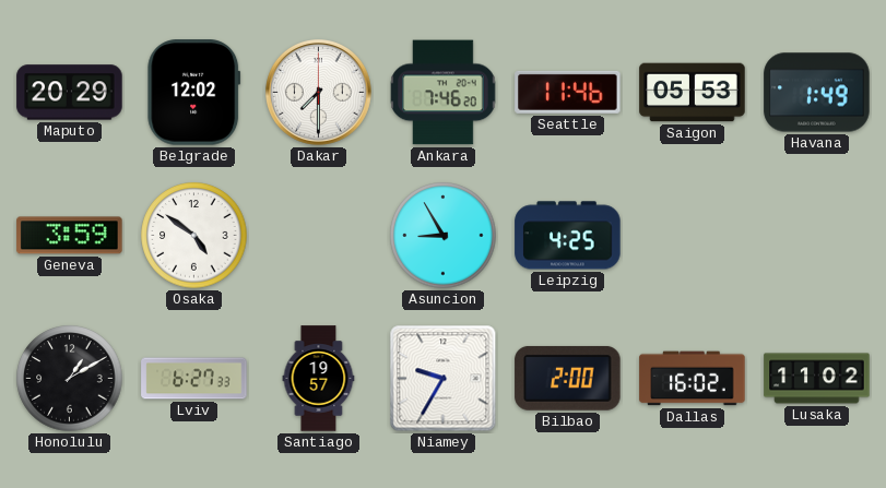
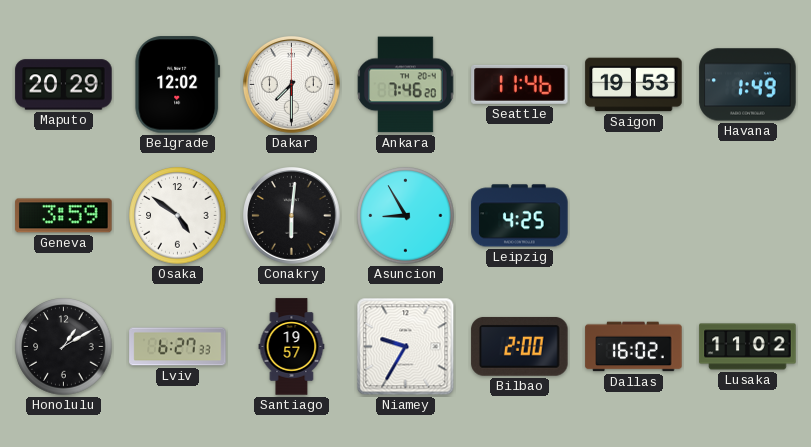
Saigon: 05:53 -> 19:53 (634, 85)
Conakry: none -> 6:01 (292, 216)
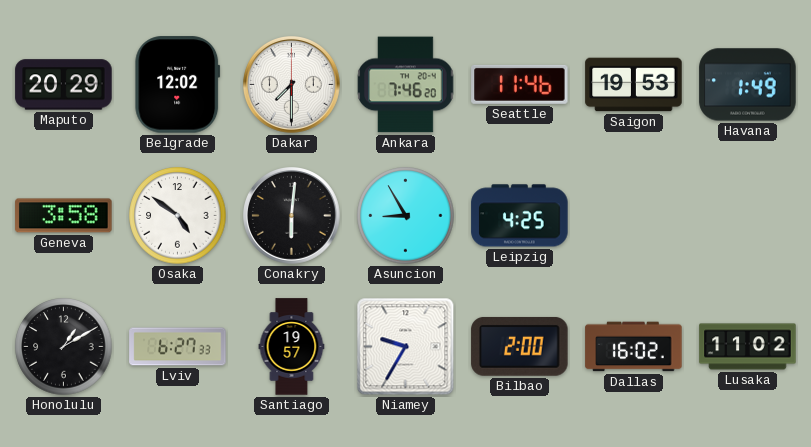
Geneva: 3:59 -> 3:58 (64, 216)
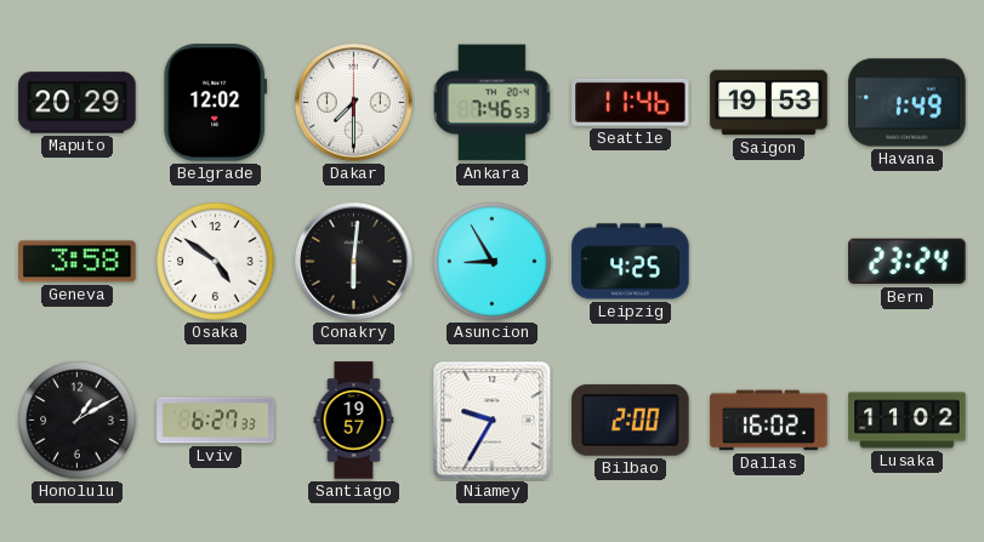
Ankara: 7:46:20 -> 7:46:53 (493, 103)
Bern: none -> 23:24 (908, 262)
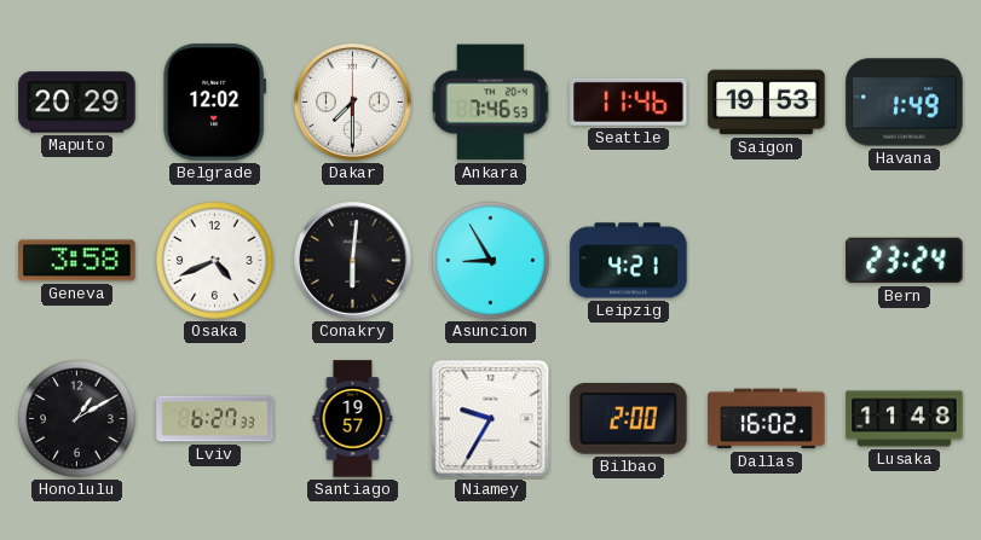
Osaka: 4:51 -> 4:41 (215, 261)
Leipzig: 4:25 -> 4:21 (629, 261)
Lusaka: 11:02 -> 11:48 (905, 419)
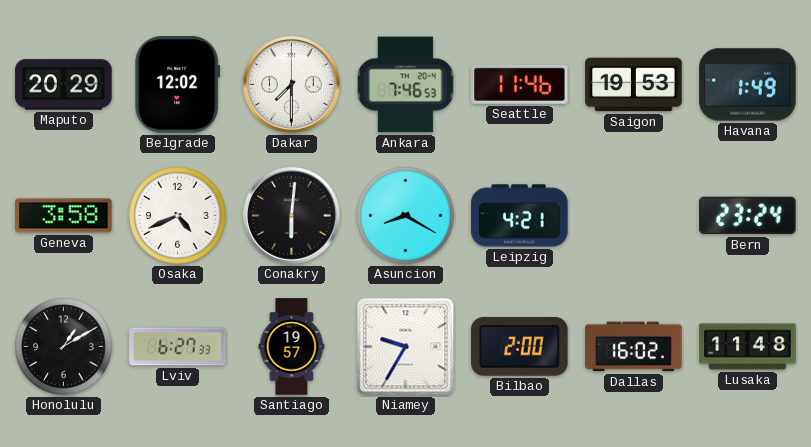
Asuncion: 8:55 -> 8:20 (406, 216)
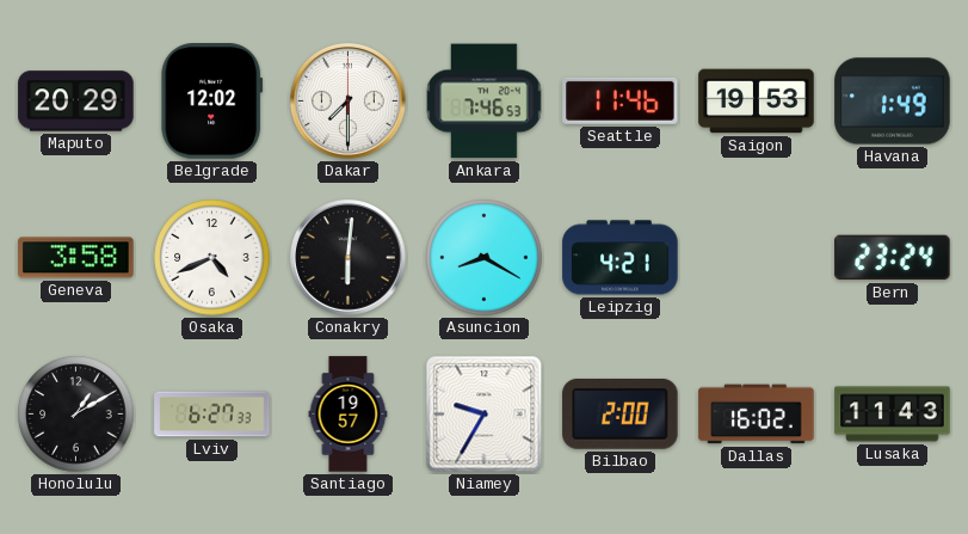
Lusaka: 11:48 -> 11:43 (893, 415)
